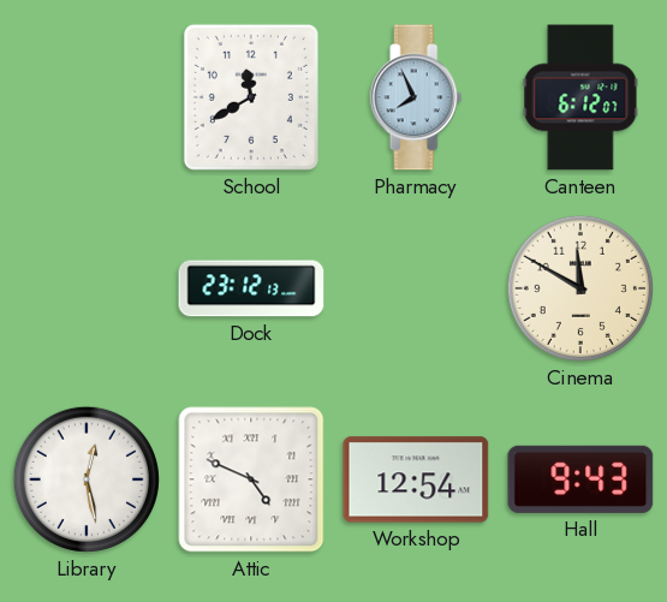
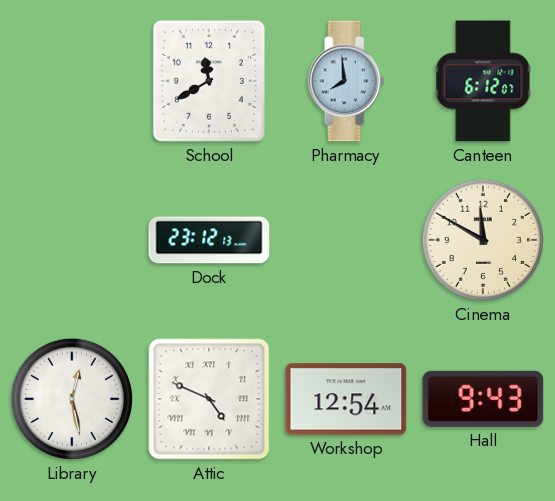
Pharmacy: 7:56 -> 7:59 (346, 81)
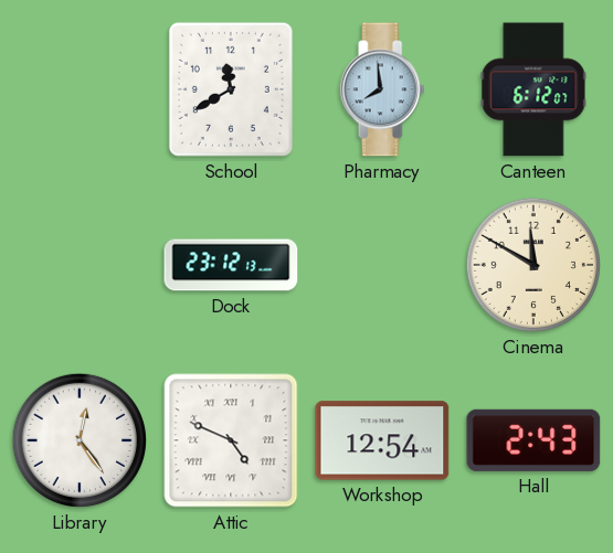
Library: 12:28 -> 12:24 (80, 440)
Hall: 9:43 -> 2:43 (533, 440)
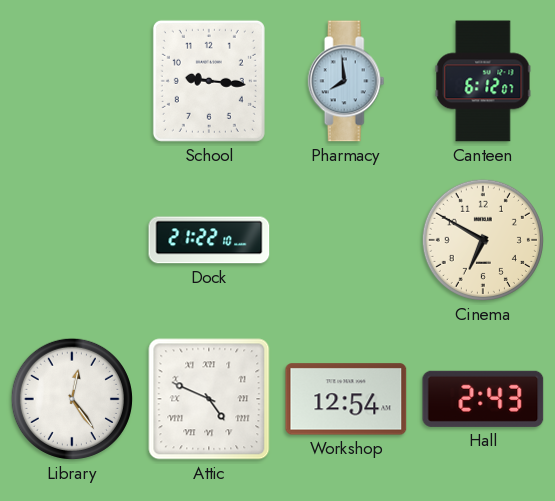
School: 11:40 -> 9:16 (209, 81)
Dock: 23:12 -> 21:22 (209, 240)
Cinema: 11:50 -> 6:50 (483, 240)
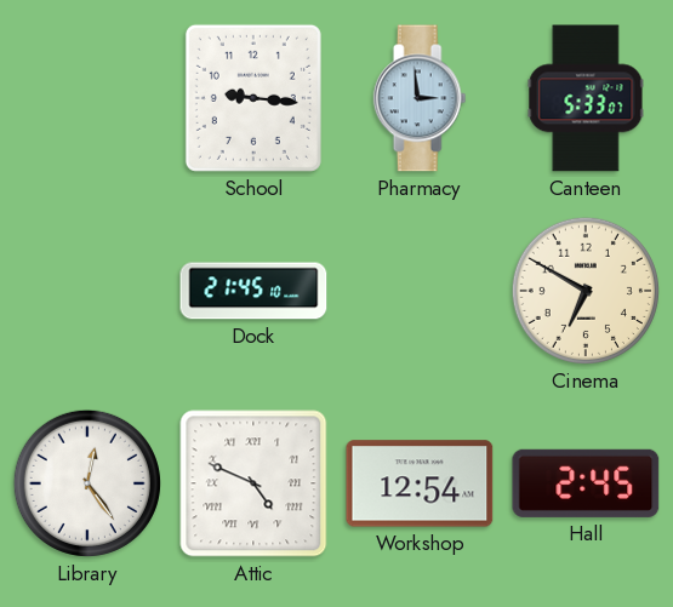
Pharmacy: 7:59 -> 2:59 (420, 98)
Canteen: 6:12 -> 5:33 (586, 98)
Dock: 21:22 -> 21:45 (253, 291)
Hall: 2:43 -> 2:45 (586, 483)
